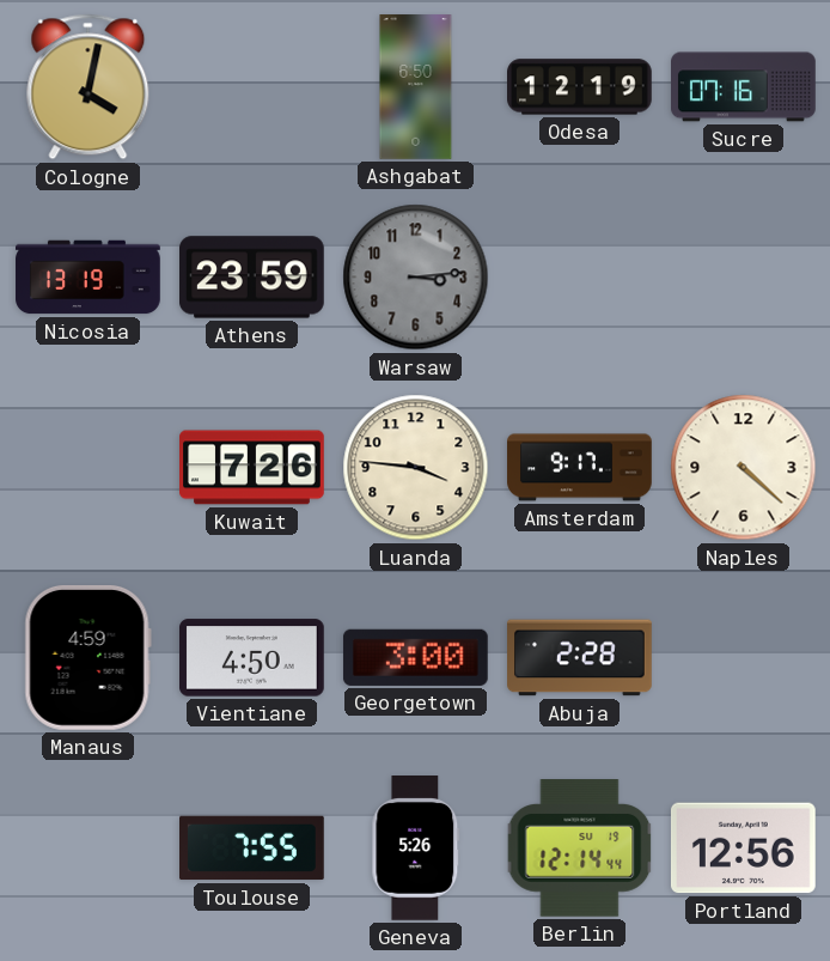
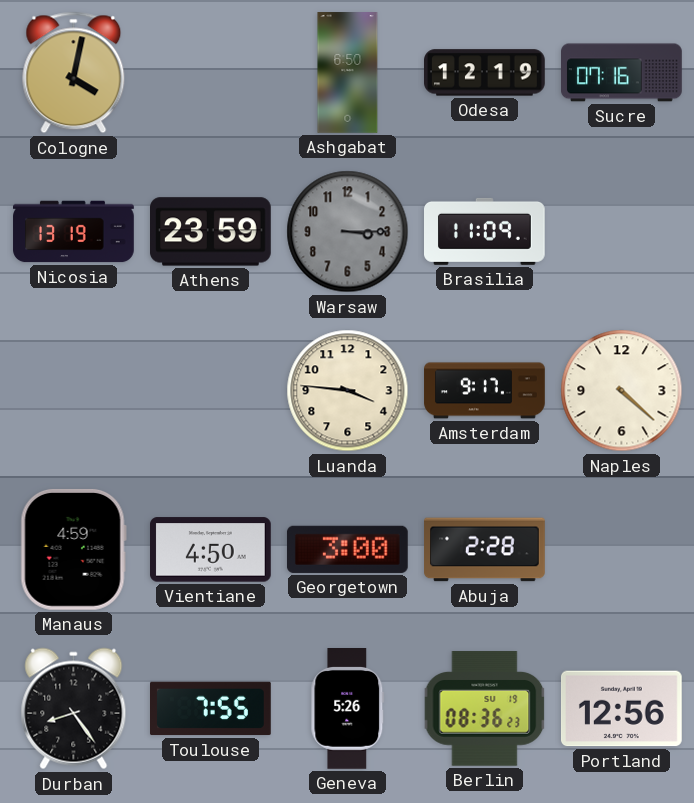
Warsaw: 3:14 -> 3:15 (348, 232)
Brasilia: none -> 11:09 (485, 231)
Kuwait: 7:26 -> none (252, 468)
Durban: none -> 8:24 (74, 709)
Berlin: 12:14 -> 08:36 (485, 709)
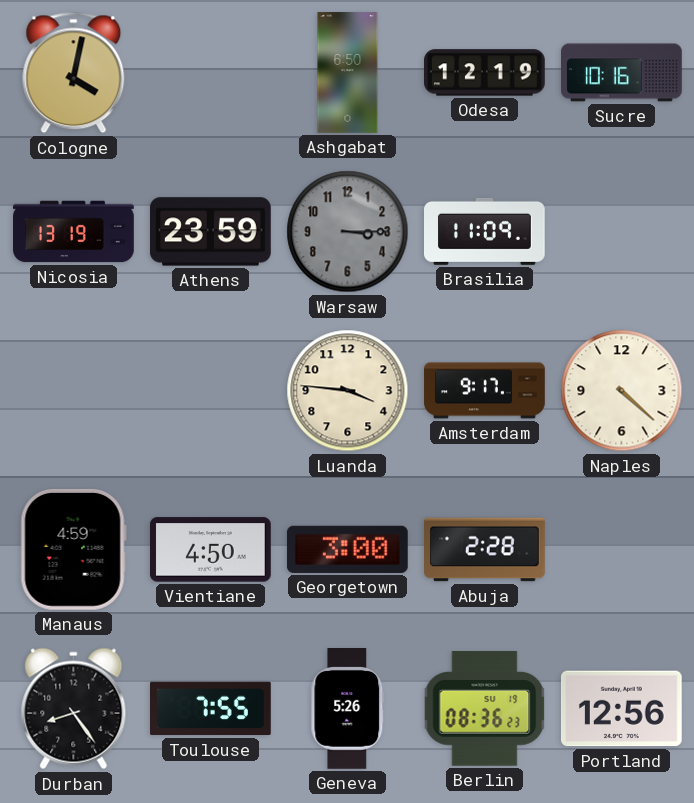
Sucre: 07:16 -> 10:16 (622, 73)
